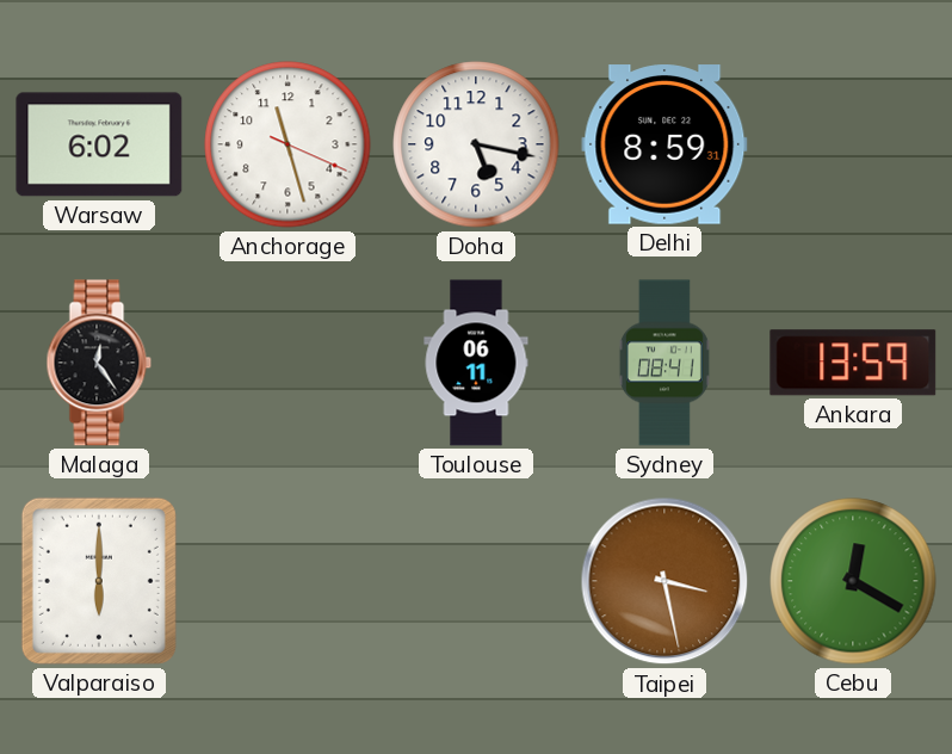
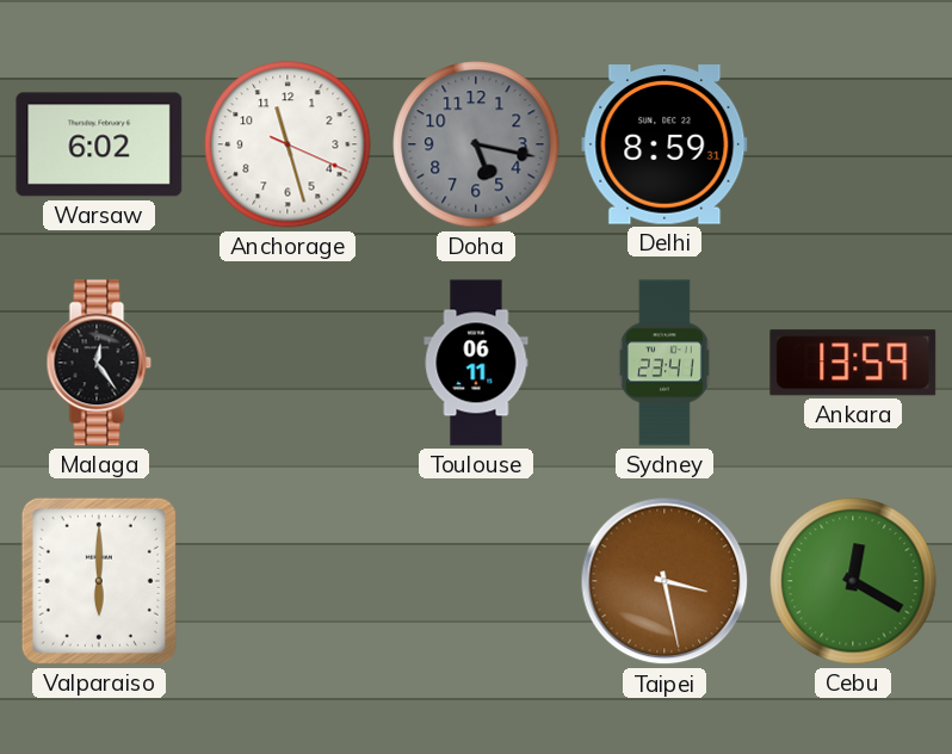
Doha dial: white -> grey (476, 144)
Sydney: 08:41 -> 23:41 (664, 363)
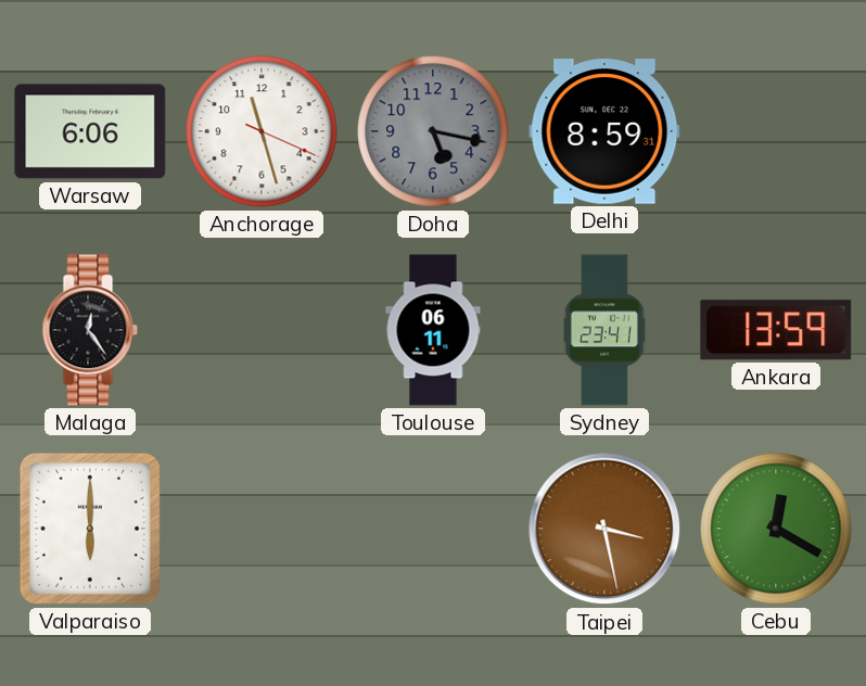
Warsaw: 6:02 -> 6:06 (90, 131)
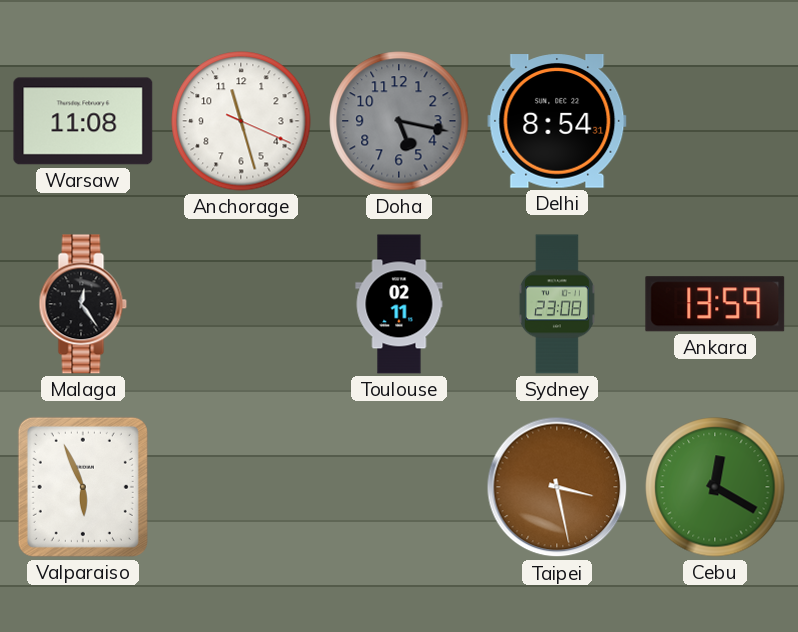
Warsaw: 6:06 -> 11:08 (83, 121)
Delhi: 8:59 -> 8:54 (557, 121)
Toulouse: 06:11 -> 02:11 (399, 304)
Sydney: 23:41 -> 23:08 (557, 304)
Valparaiso: 6:00 -> 5:56 (83, 487)
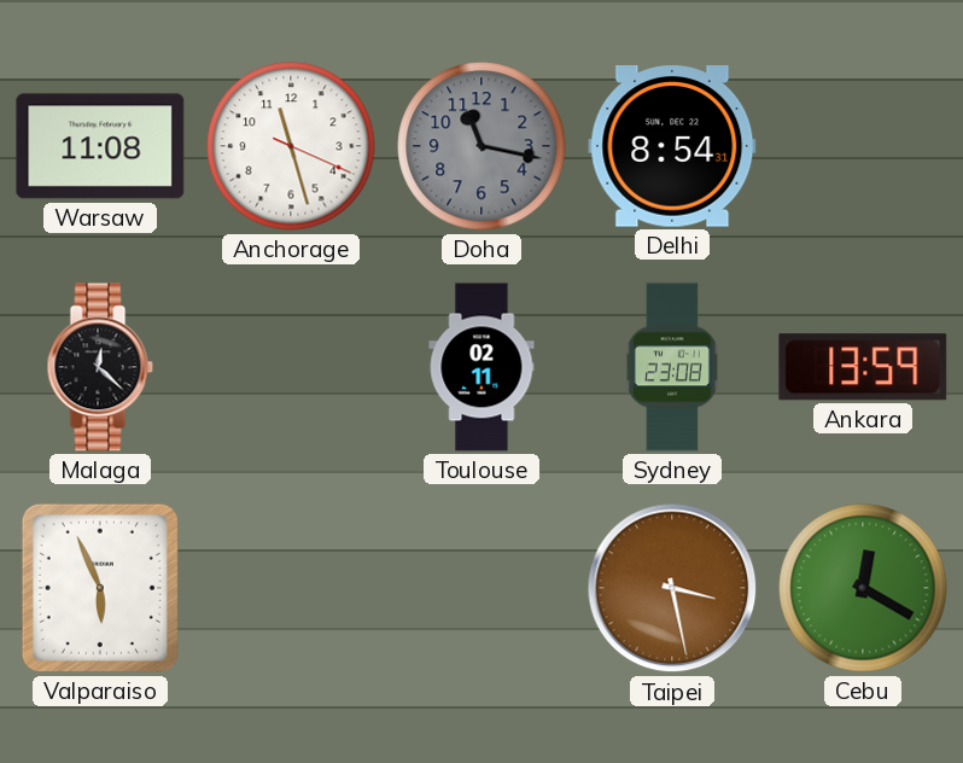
Doha: 5:17 -> 11:17 (482, 146)
Malaga: 12:24 -> 12:22 (100, 367)
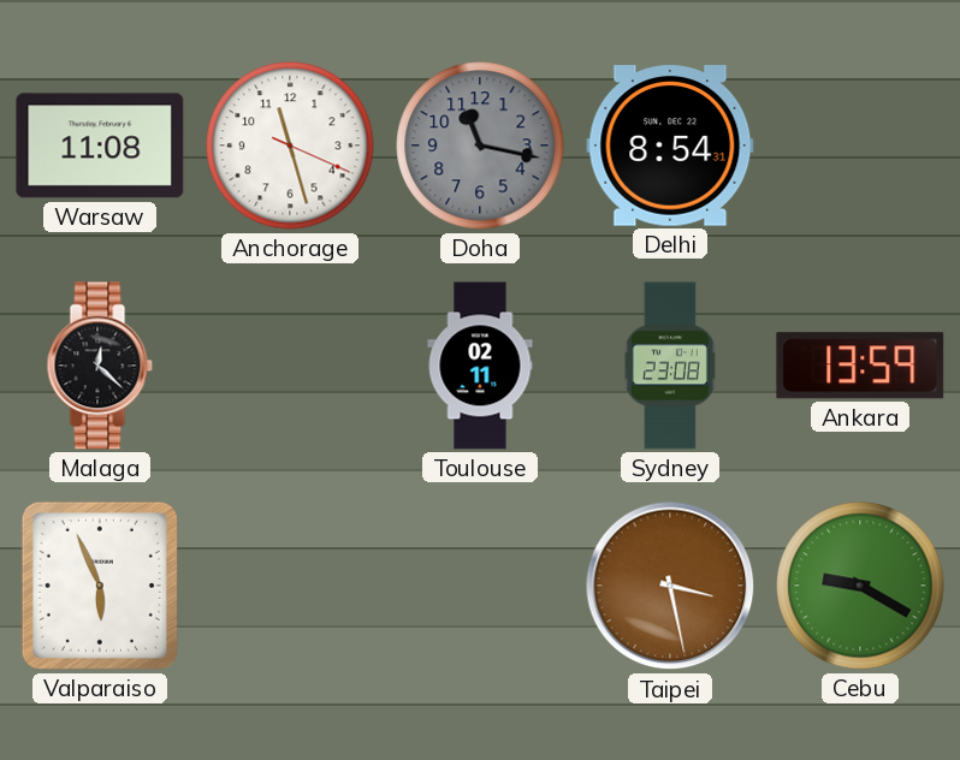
Cebu: 12:20 -> 9:20 (860, 586)
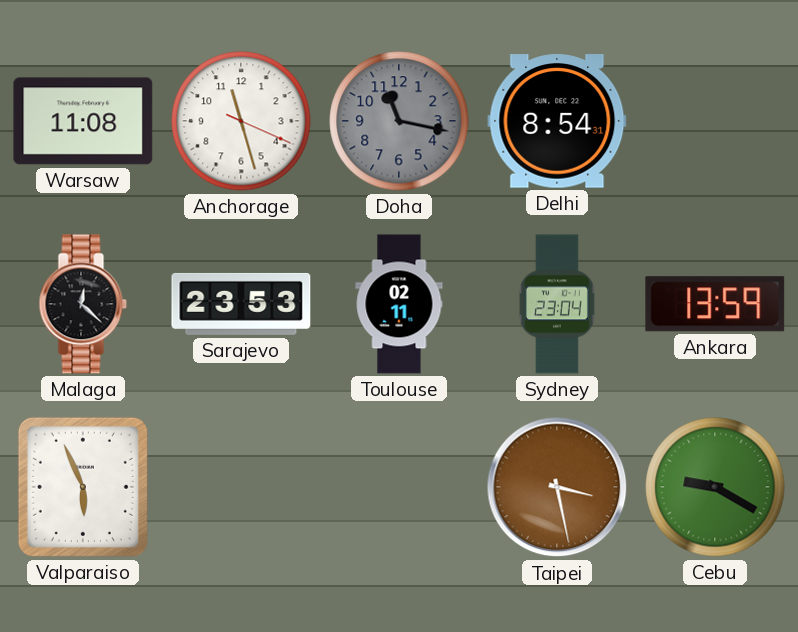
Sarajevo: none -> 23:53 (241, 304)
Sydney: 23:08 -> 23:04 (557, 304)
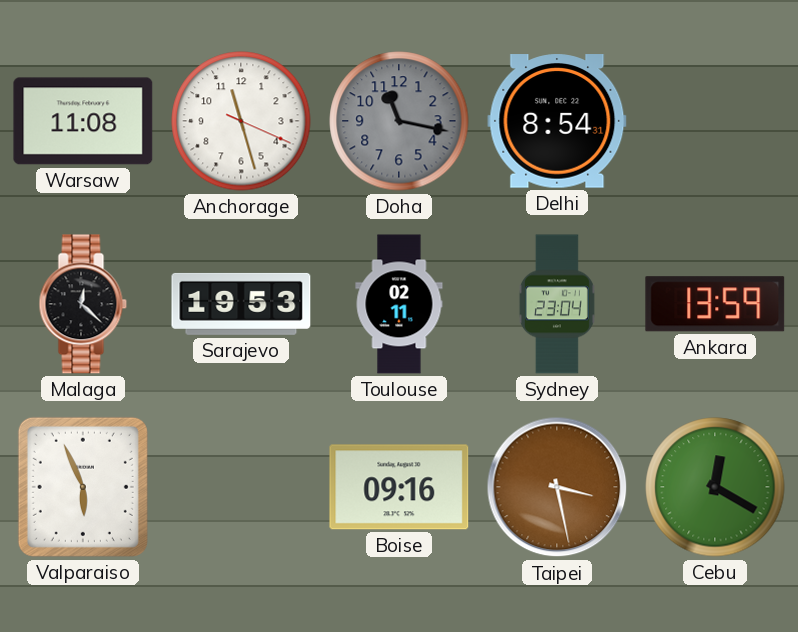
Sarajevo: 23:53 -> 19:53 (241, 304)
Boise: none -> 09:16 (399, 487)
Cebu: 9:20 -> 12:20 (715, 487)
